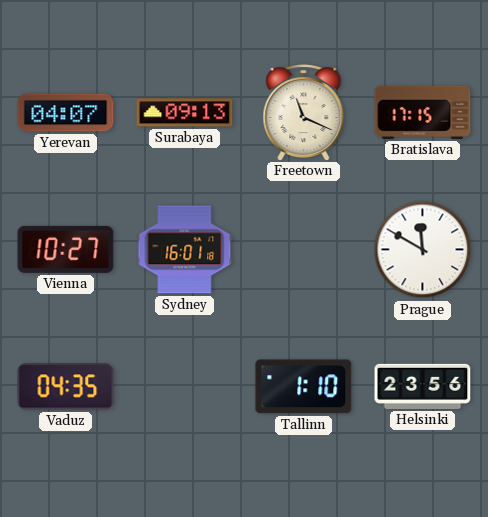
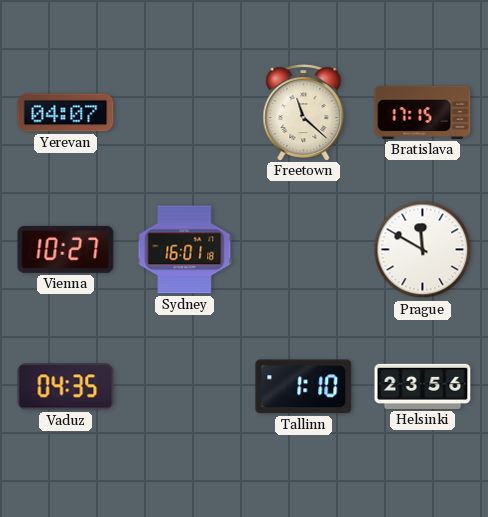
Surabaya: 09:13 -> none (185, 113)
Freetown: 11:19 -> 11:22 (304, 113)
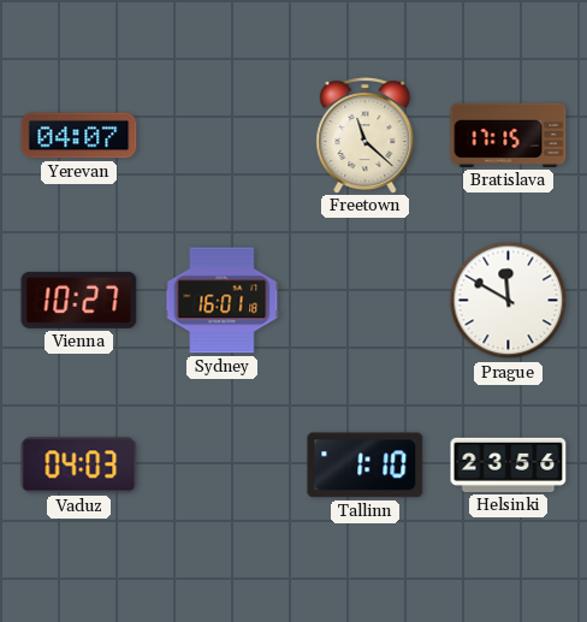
Vaduz: 04:35 -> 04:03 (79, 466)
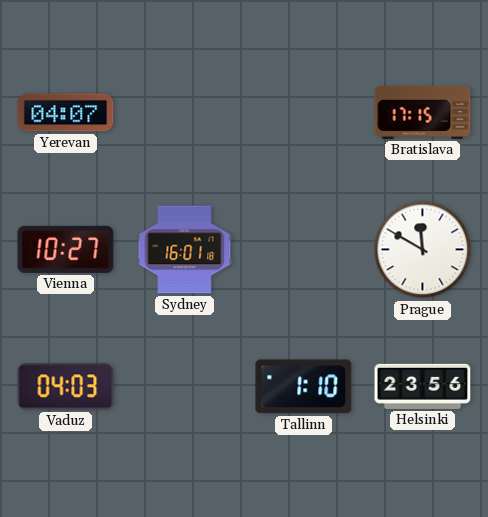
Freetown: 11:22 -> none (366, 136)
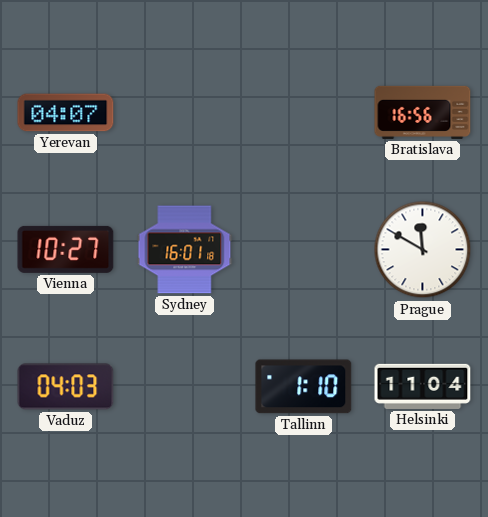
Bratislava: 17:15 -> 16:56 (423, 112)
Helsinki: 23:56 -> 11:04 (423, 386)
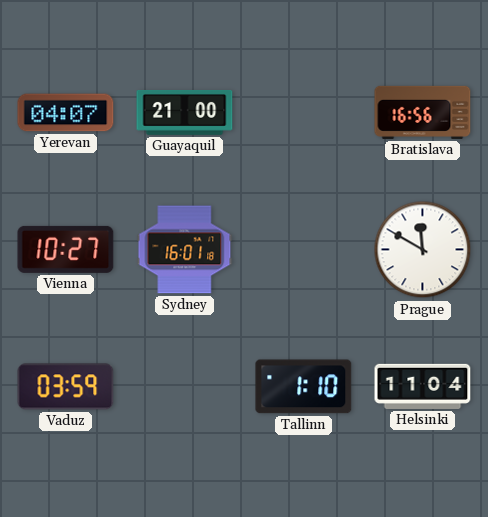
Guayaquil: none -> 21:00 (185, 113)
Vaduz: 04:03 -> 03:59 (66, 387)
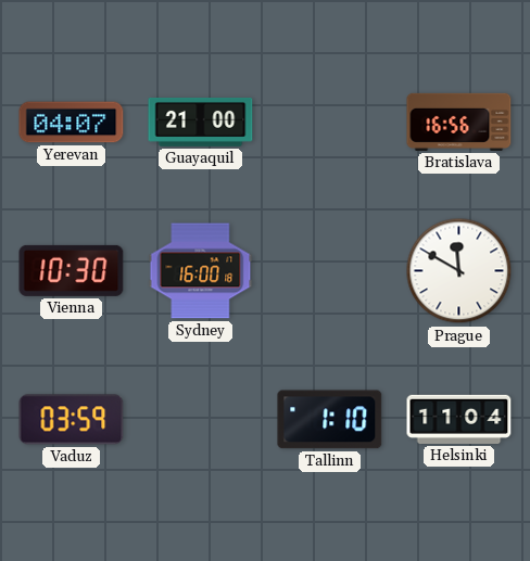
Vienna: 10:27 -> 10:30 (72, 270)
Sydney: 16:01 -> 16:00 (201, 271)
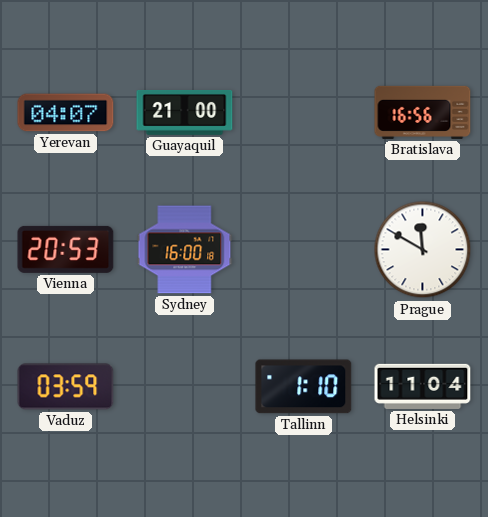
Vienna: 10:30 -> 20:53 (66, 249)
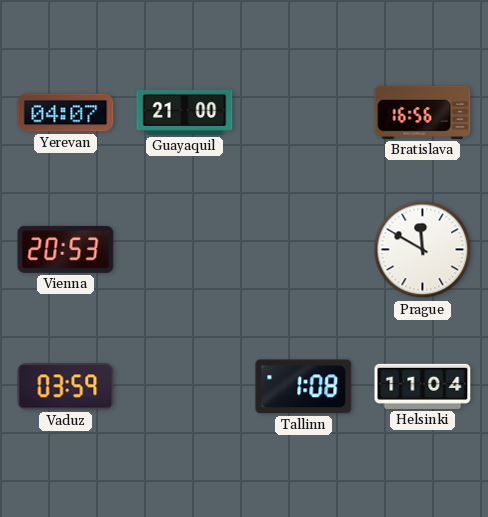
Sydney: 16:00 -> none (185, 250)
Tallinn: 1:10 -> 1:08 (304, 387)
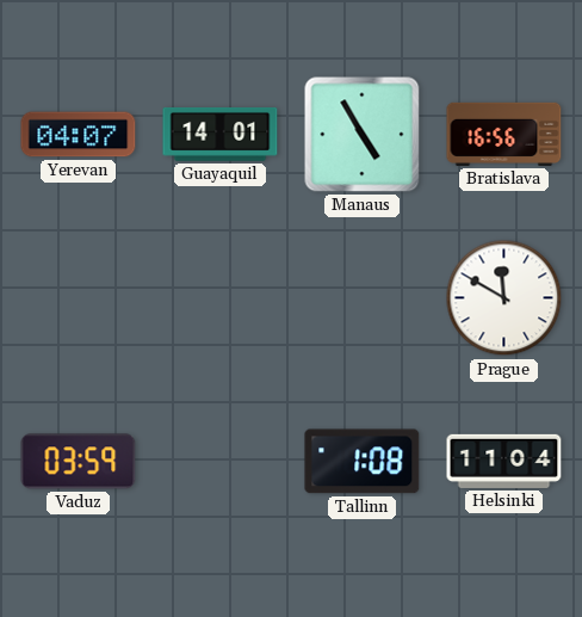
Guayaquil: 21:00 -> 14:01 (221, 135)
Manaus: none -> 4:55 (363, 135)
Vienna: 20:53 -> none (66, 249)
